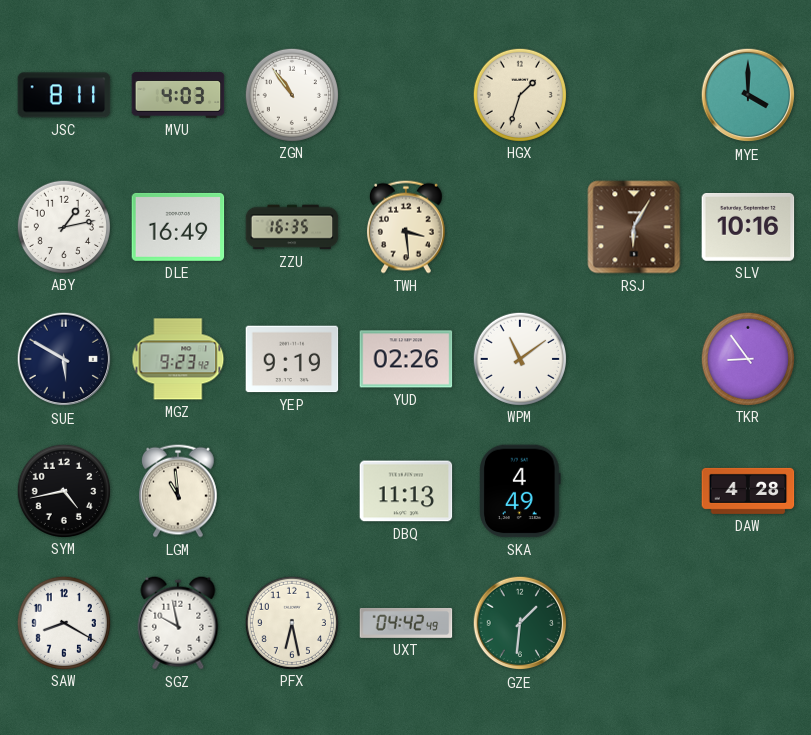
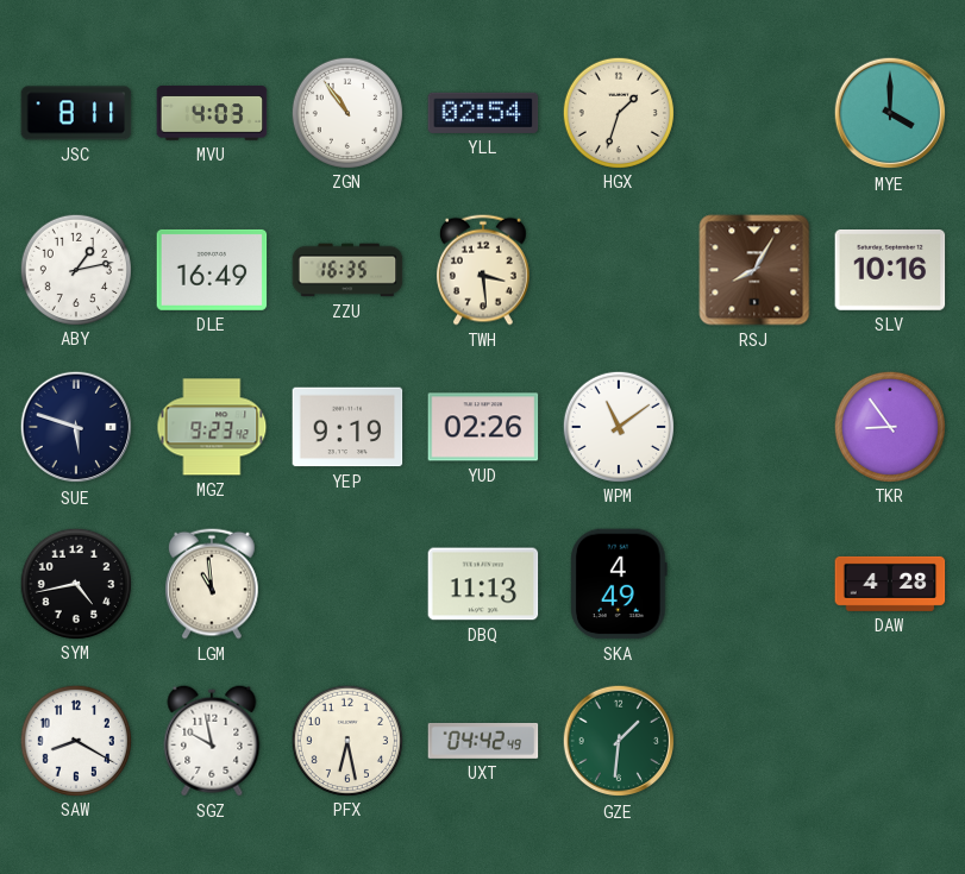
YLL: none -> 02:54 (483, 113)
RSJ: 6:05 -> 8:05 (754, 270)
SUE: 5:50 -> 5:48 (76, 427)
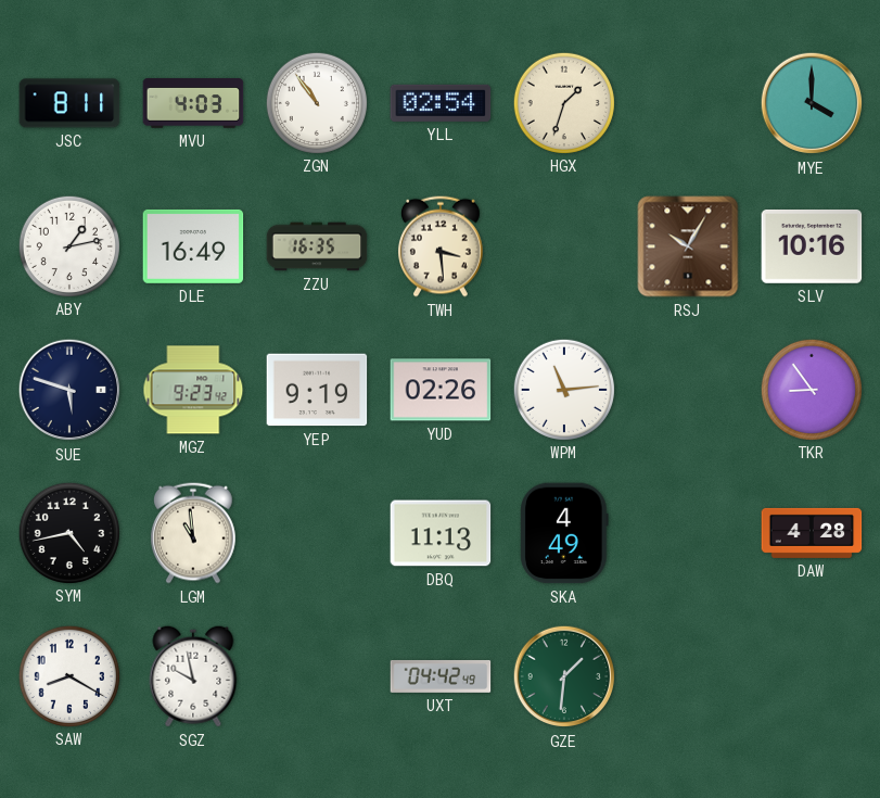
RSJ: 8:05 -> 10:05 (688, 246)
WPM: 11:09 -> 11:14 (563, 389)
PFX: 6:28 -> none (346, 740)
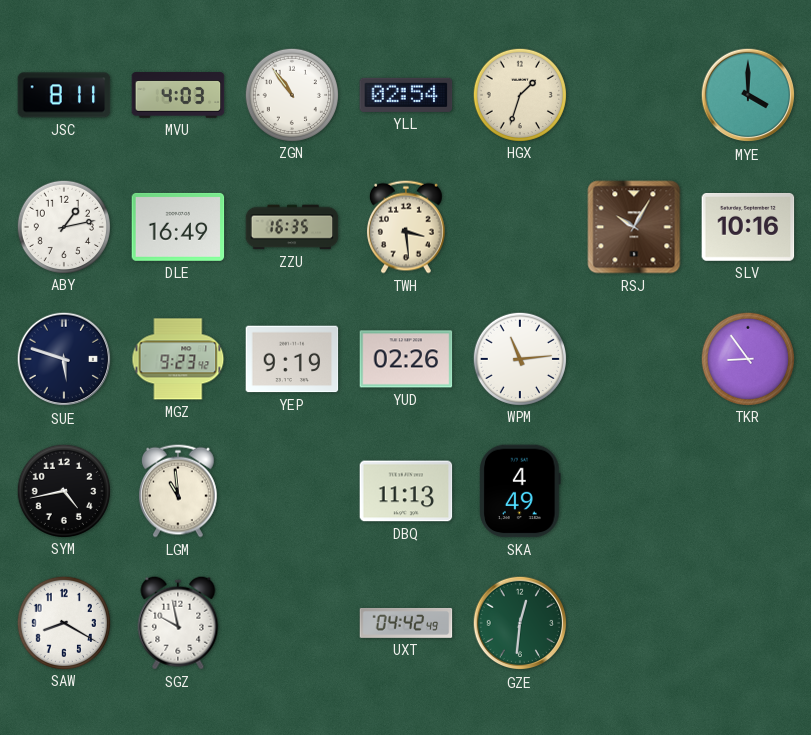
DAW: 4:28 -> none (812, 533)
GZE: 1:31 -> 12:31 (520, 623)
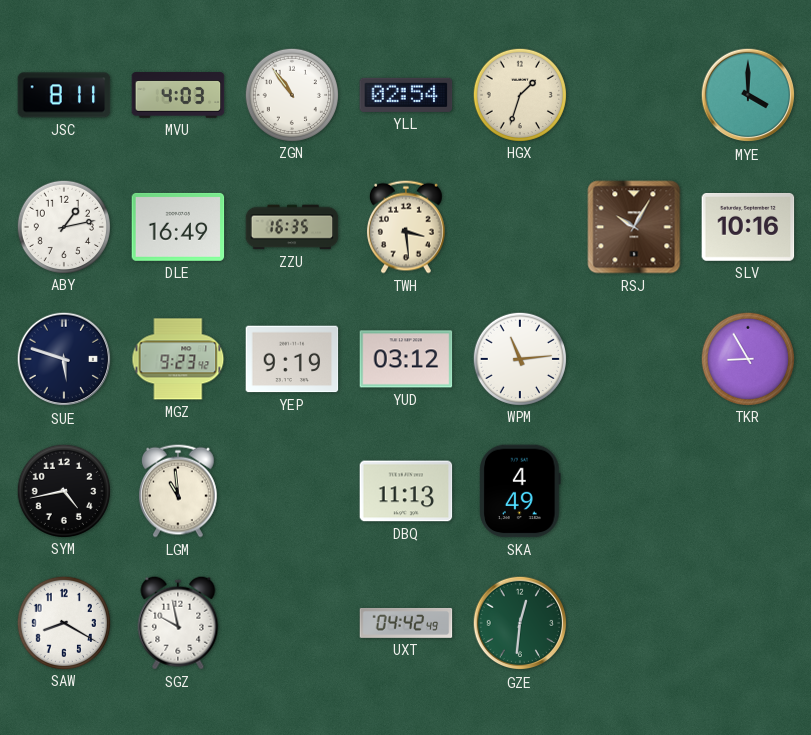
YUD: 02:26 -> 03:12 (406, 359)
TKR: 8:54 -> 8:55 (747, 358)
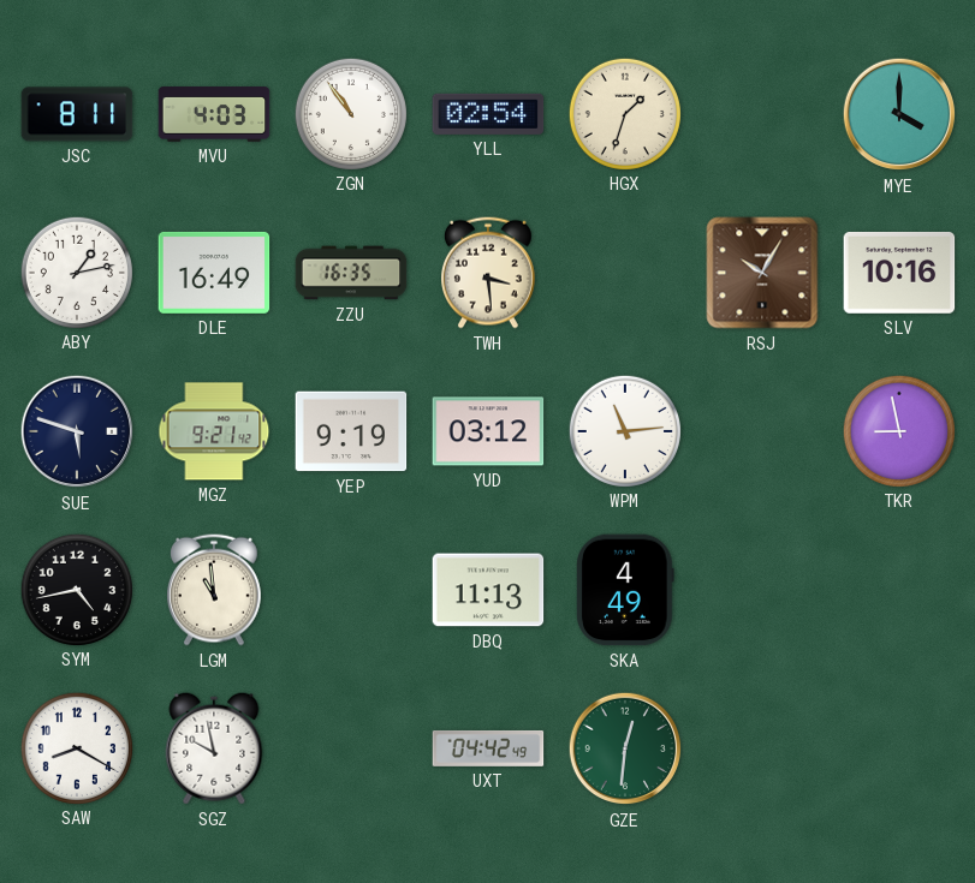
MGZ: 9:23 -> 9:21 (214, 431)
TKR: 8:55 -> 8:58 (898, 430)
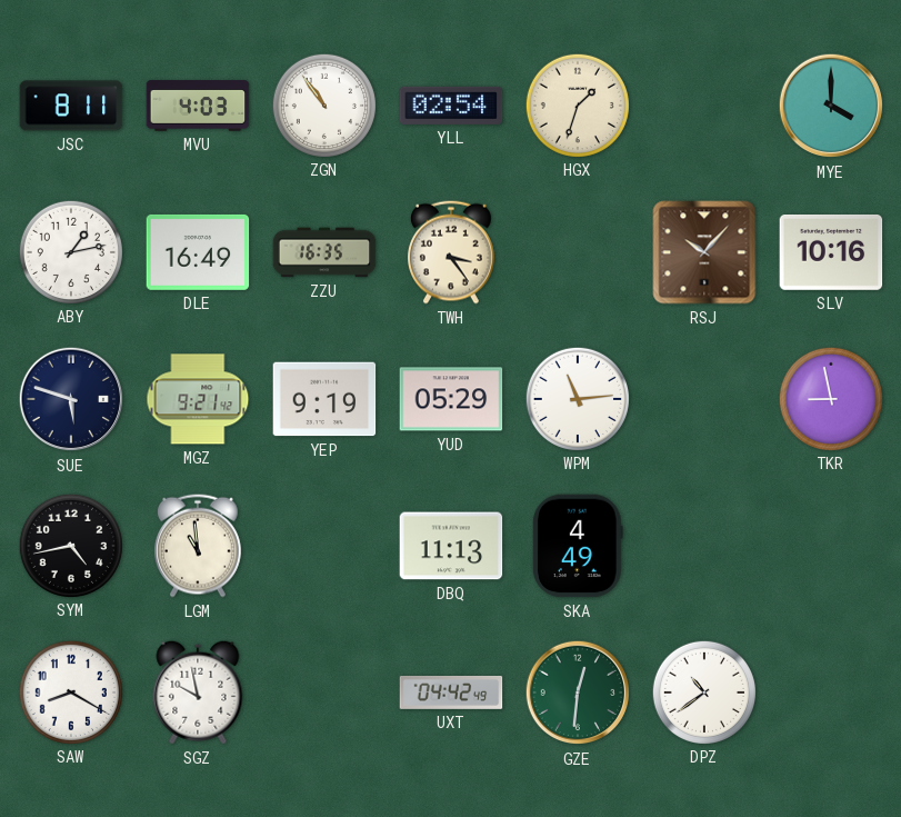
TWH: 3:29 -> 3:24 (451, 252)
RSJ: 10:05 -> 10:07 (704, 252)
YUD: 03:12 -> 05:29 (451, 399)
DPZ: none -> 10:39 (703, 691)
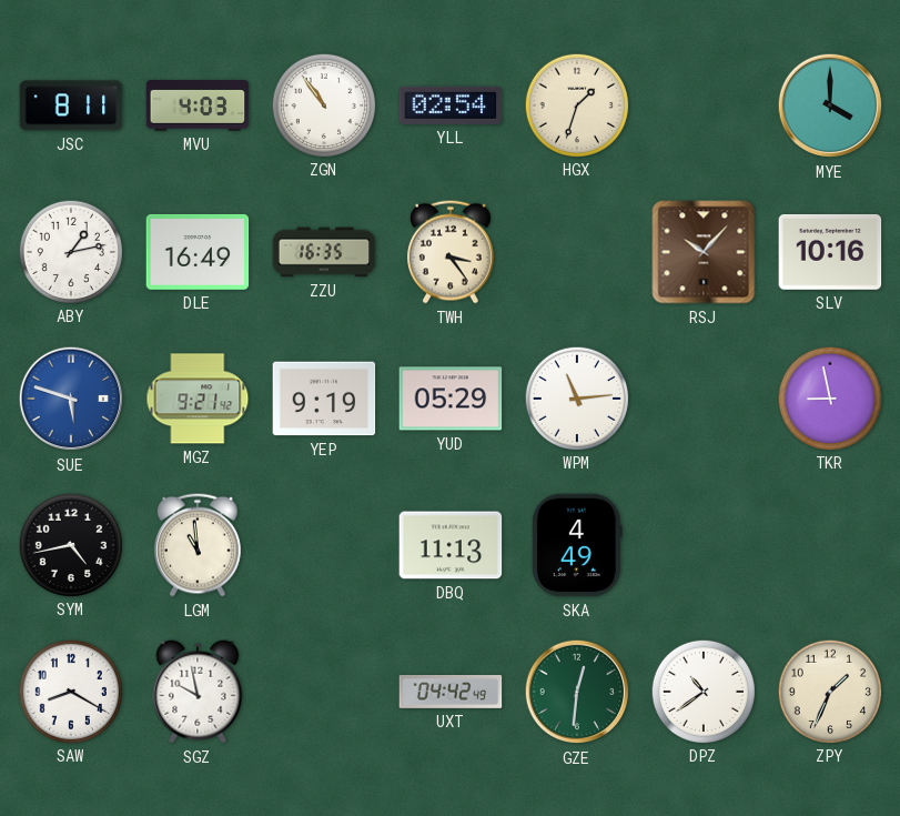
SUE dial: navy -> blue (71, 399)
ZPY: none -> 1:34 (829, 691)
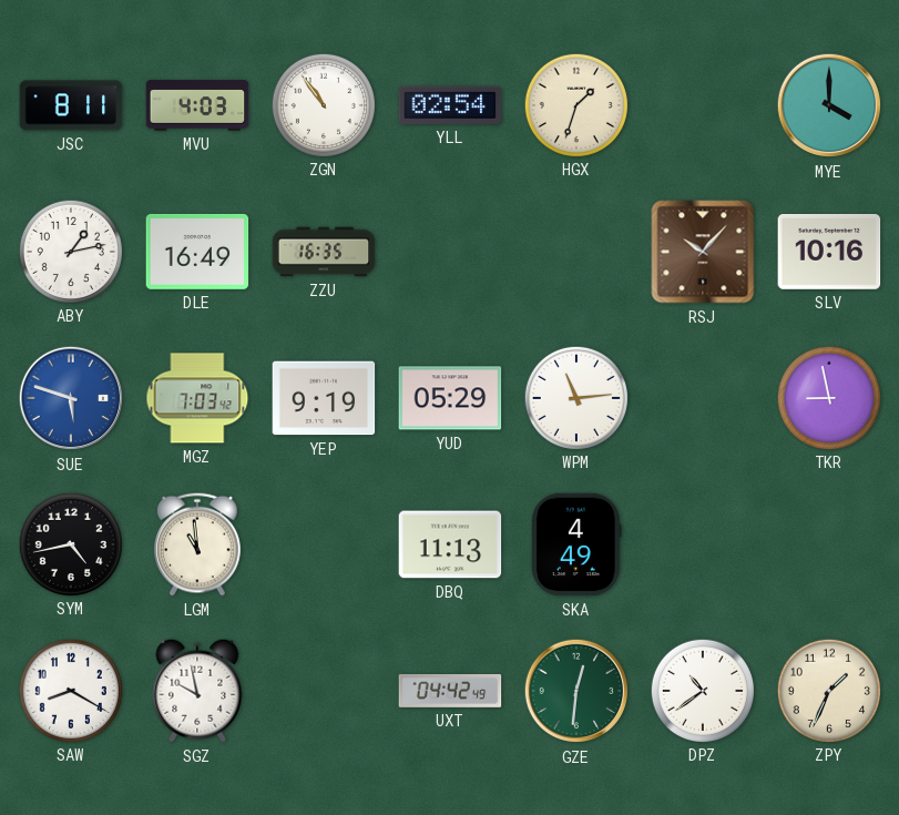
TWH: 3:24 -> none (451, 252)
MGZ: 9:21 -> 7:03 (197, 398)
